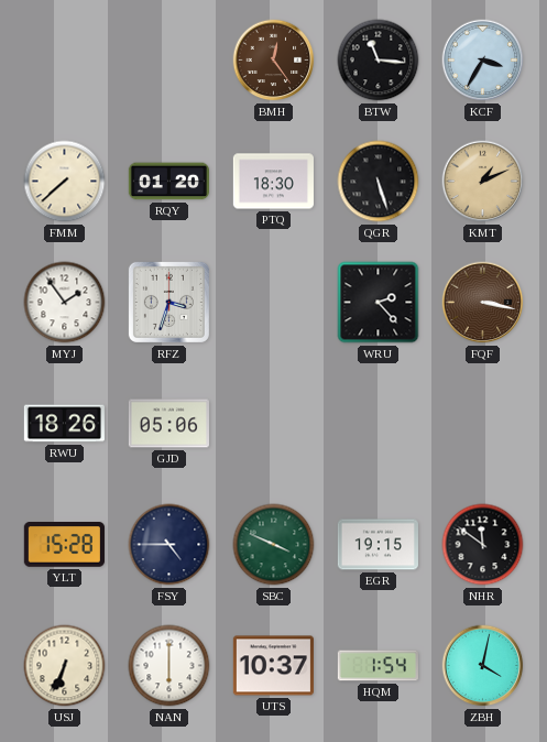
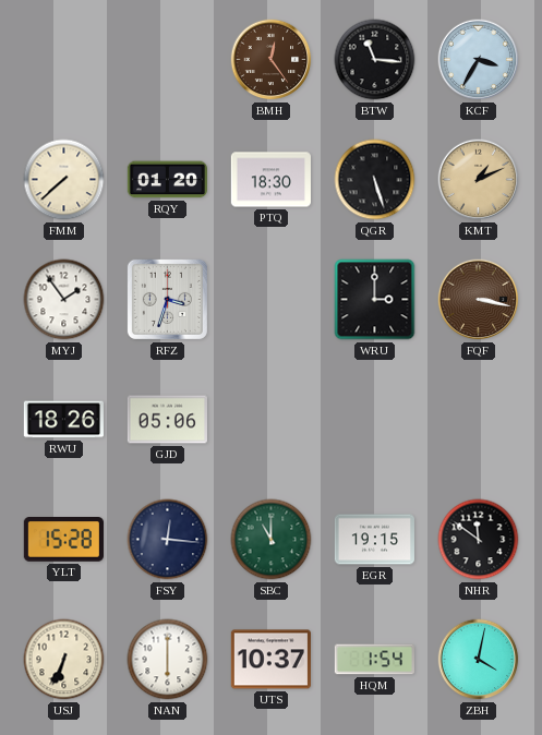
WRU: 2:23 -> 3:00 (375, 300)
FSY: 4:45 -> 12:16 (168, 540)
SBC: 3:49 -> 11:00 (272, 540)
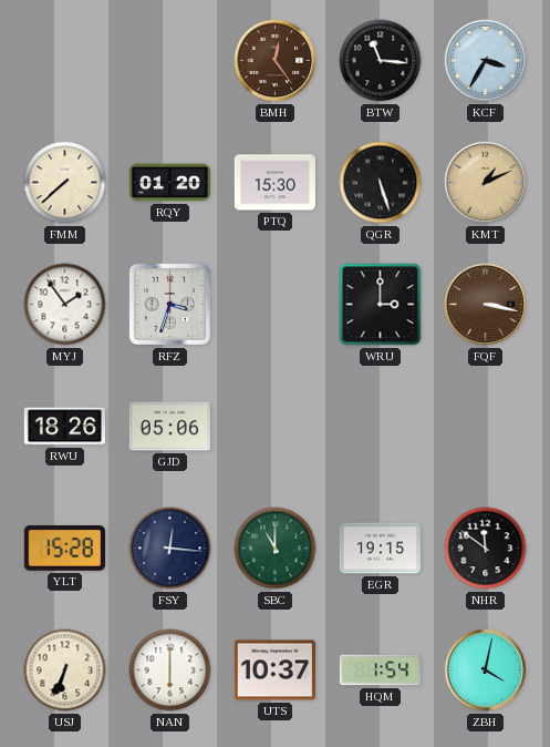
PTQ: 18:30 -> 15:30 (274, 183)
